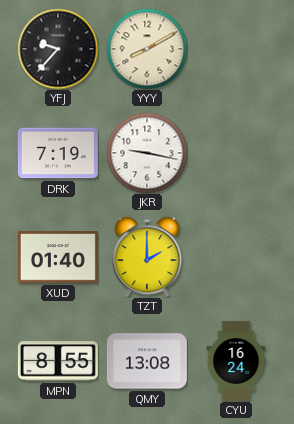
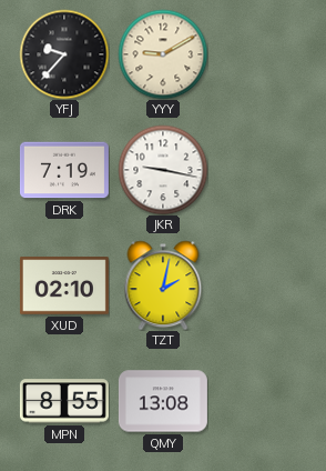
YYY: 8:10 -> 9:10 (163, 54)
XUD: 01:40 -> 02:10 (64, 285)
TZT: 2:00 -> 2:02 (163, 285)
CYU: 16:24 -> none (236, 361)
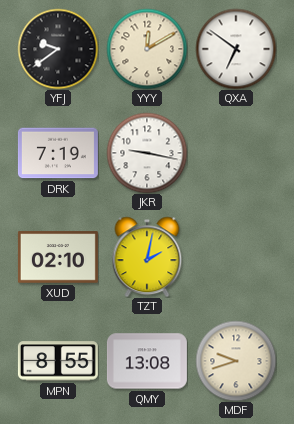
YFJ: 9:37 -> 9:39 (58, 49)
YYY: 9:10 -> 12:10 (147, 49)
QXA: none -> 6:51 (236, 49)
MDF: none -> 9:42 (236, 361)
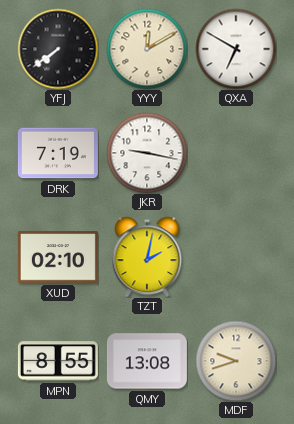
YFJ: 9:39 -> 7:39 (58, 49)
QXA: 6:51 -> 6:50 (236, 49)
